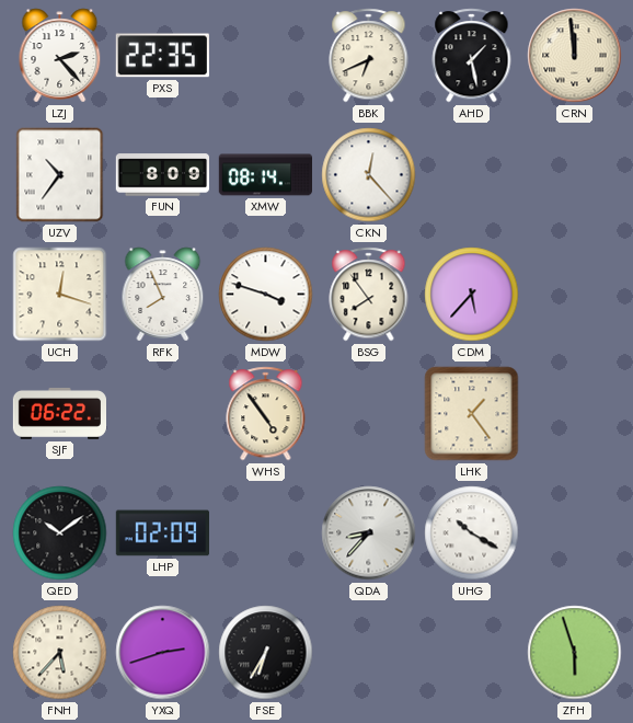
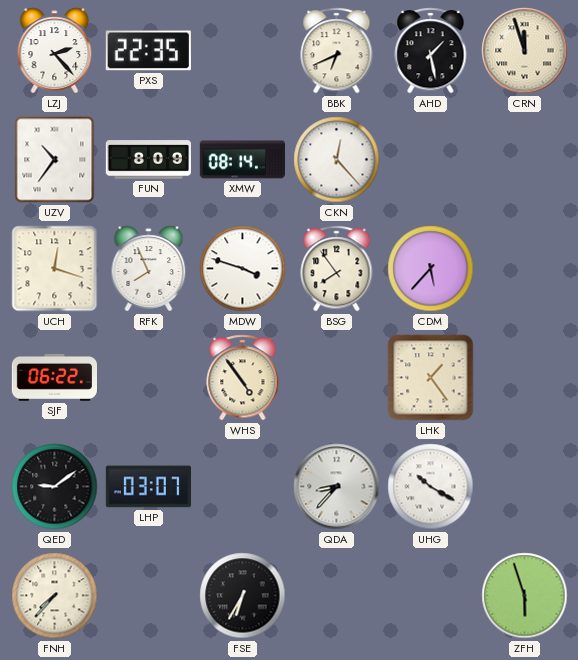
CRN: 11:59 -> 11:57 (525, 51)
QED: 10:09 -> 9:09 (55, 487)
LHP: 02:09 -> 03:07 (148, 487)
FNH: 5:37 -> 7:37 (55, 596)
YXQ: 2:42 -> none (163, 653)
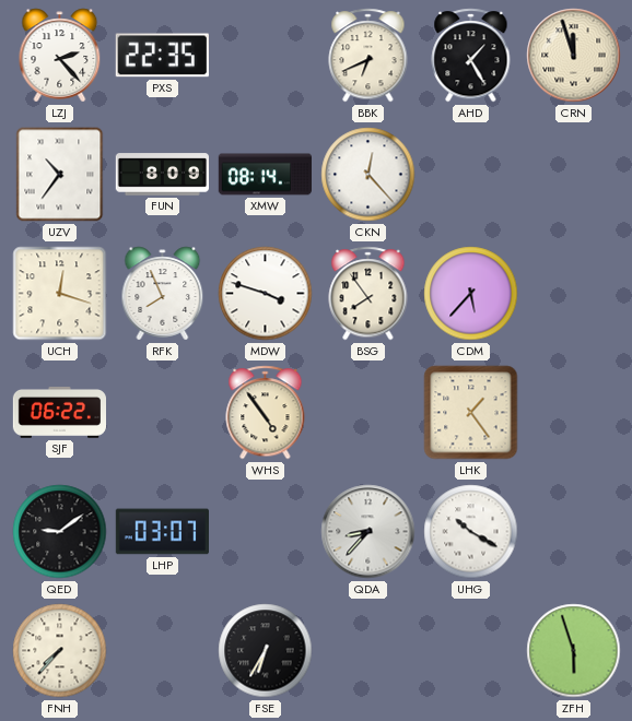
AHD: 1:28 -> 1:25 (471, 56)
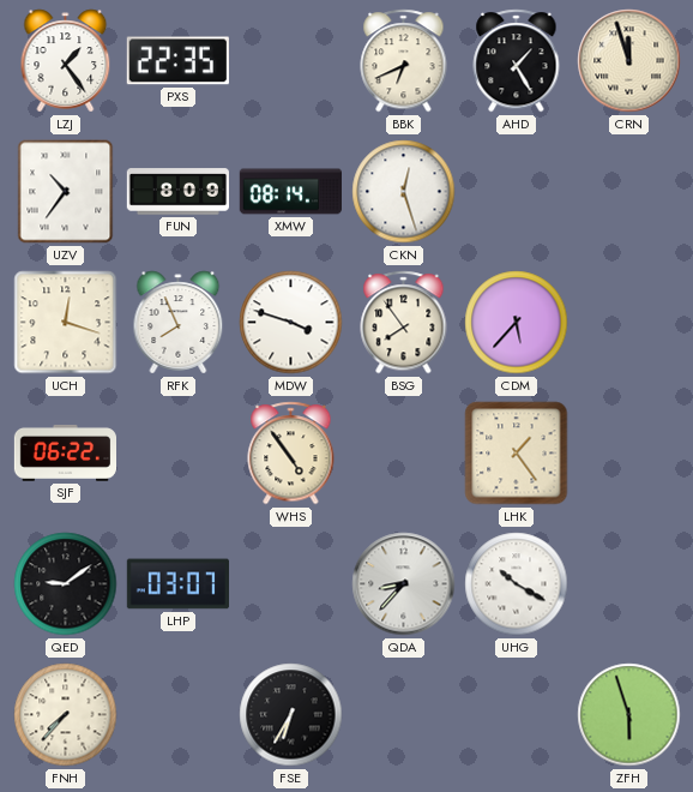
LZJ: 2:23 -> 1:24 (66, 61)
CKN: 12:23 -> 12:27 (404, 192)
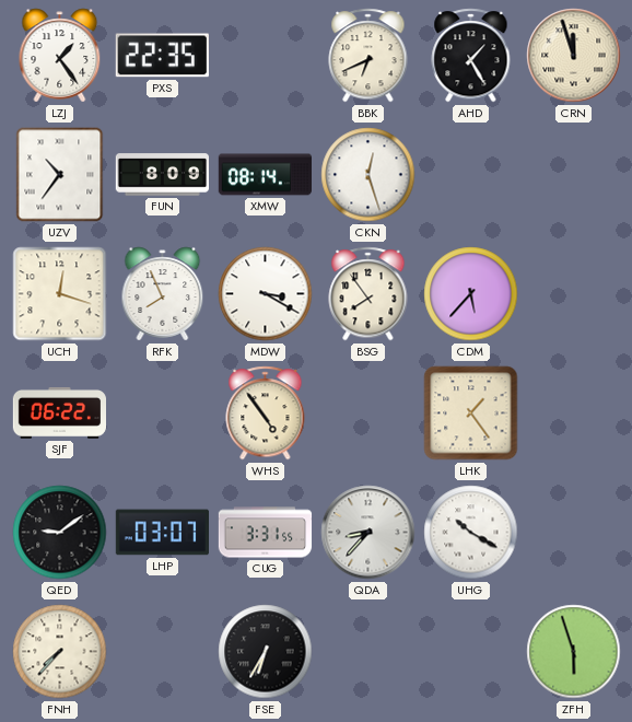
MDW: 3:48 -> 3:20 (266, 294)
CUG: none -> 3:31 (266, 533)
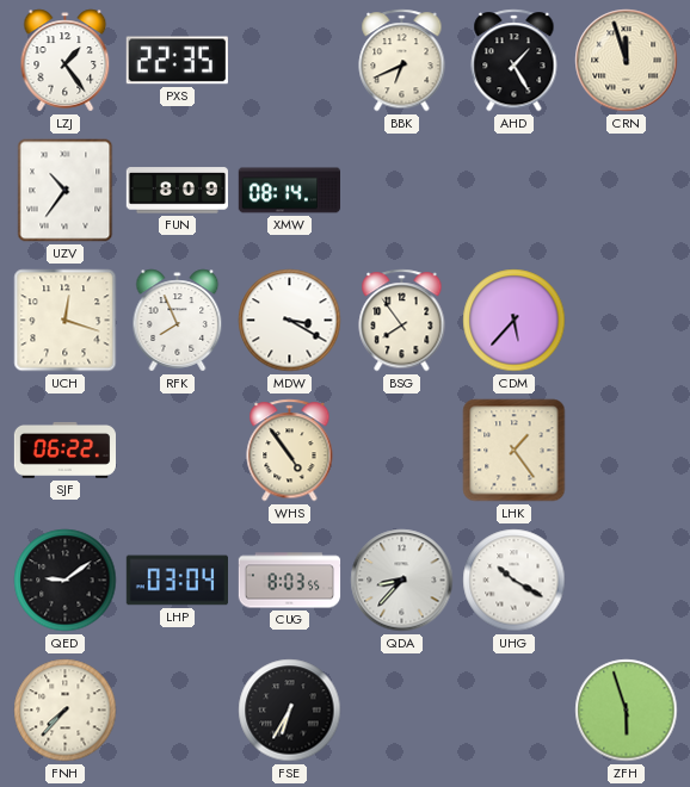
CKN: 12:27 -> none (368, 175)
LHP: 03:07 -> 03:04 (177, 581)
CUG: 3:31 -> 8:03 (290, 581)
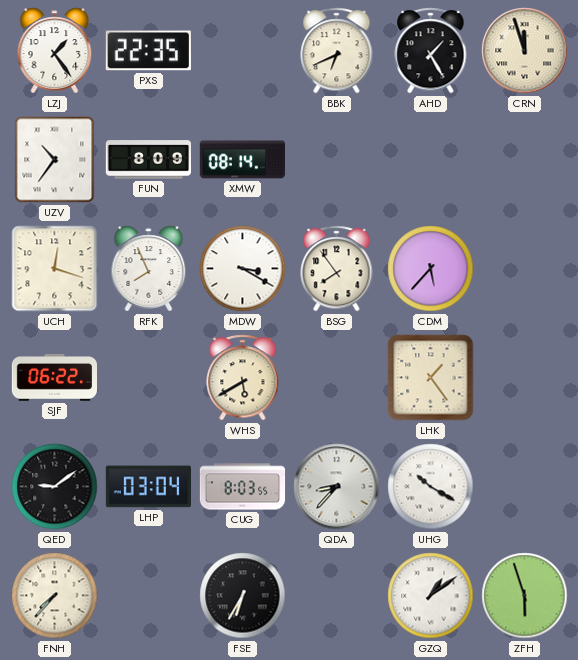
WHS: 4:54 -> 5:40 (243, 378)
GZQ: none -> 1:09 (431, 596)
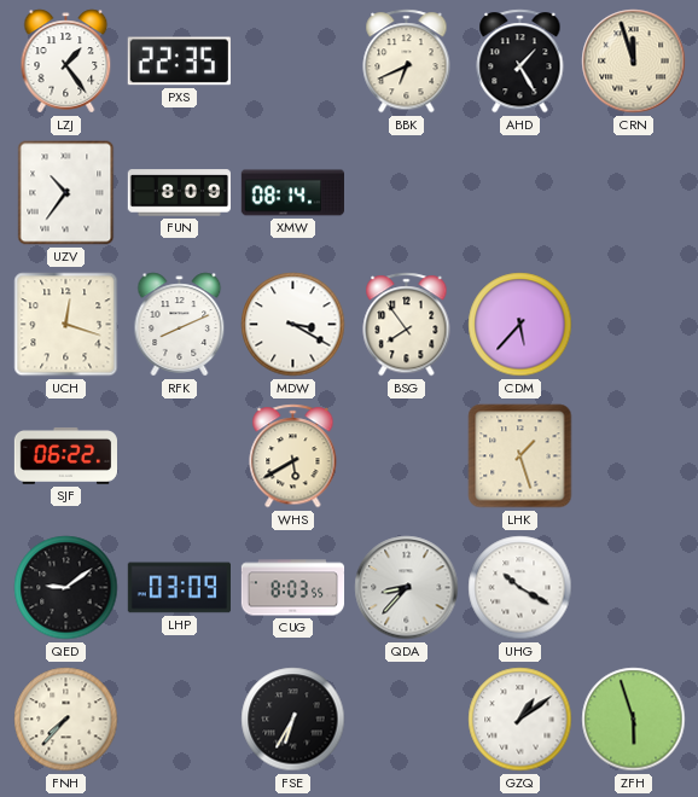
RFK: 7:56 -> 8:11 (180, 325)
LHK: 1:24 -> 1:27 (520, 456)
LHP: 03:04 -> 03:09 (179, 588)
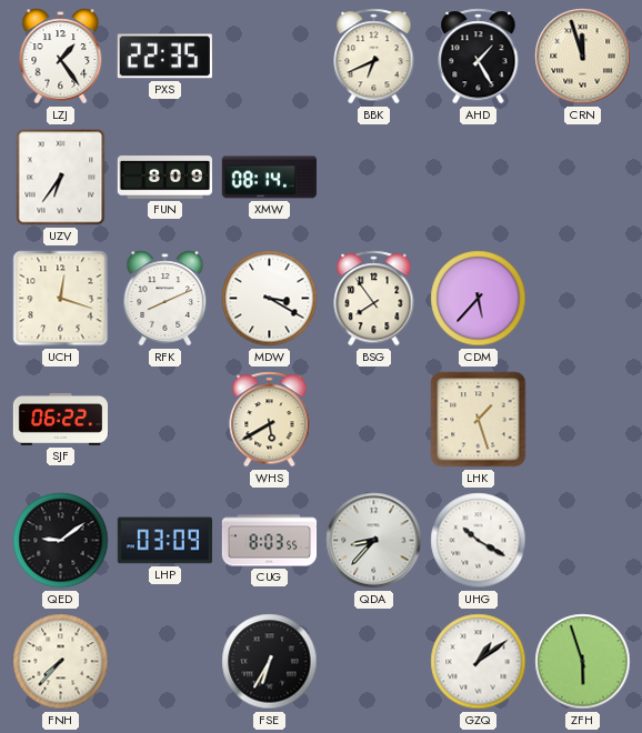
UZV: 10:36 -> 6:36 (61, 178)
